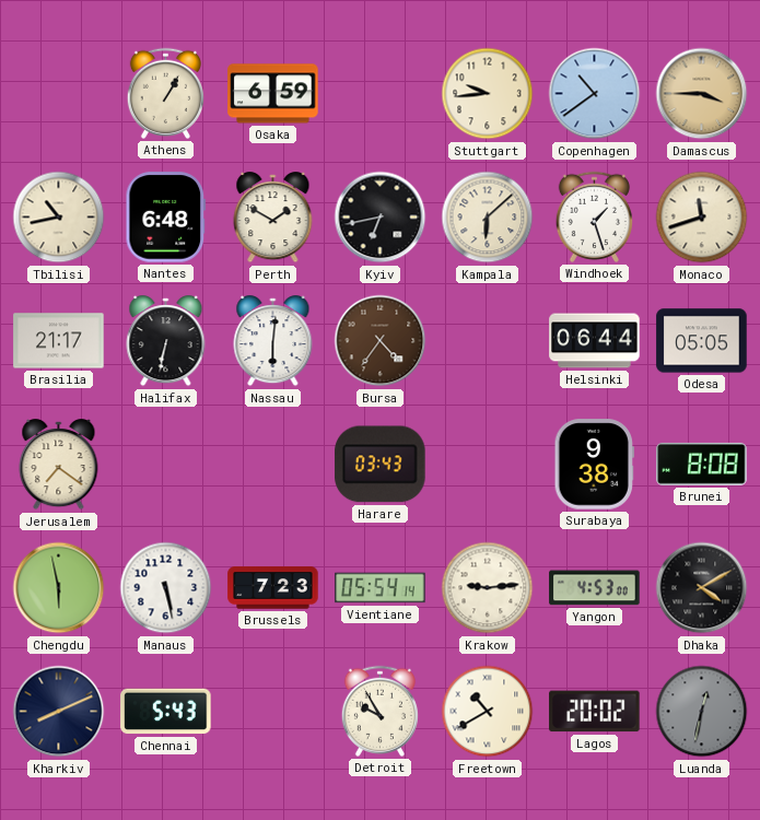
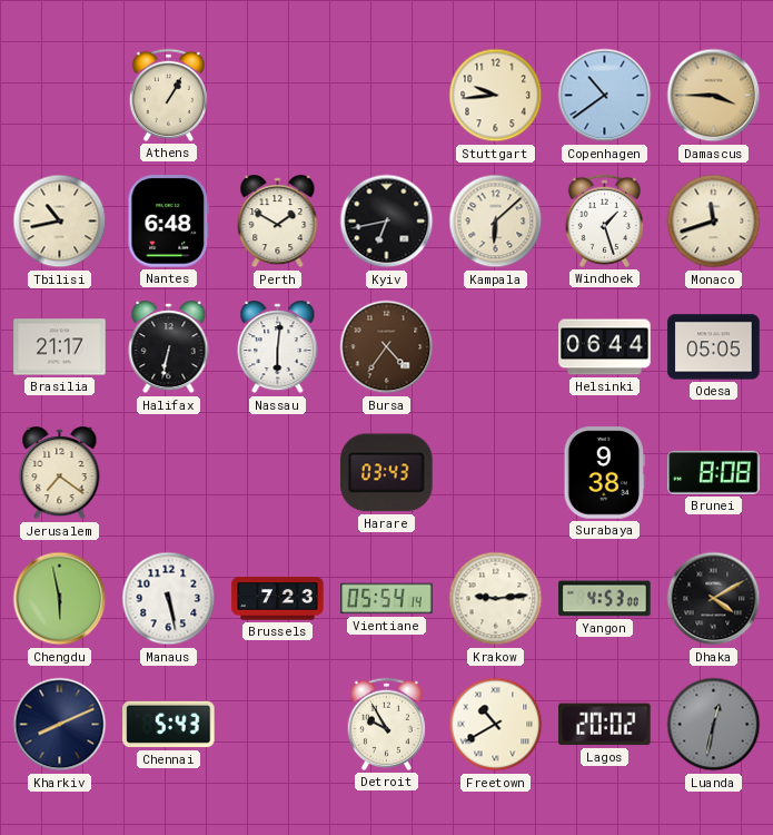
Osaka: 6:59 -> none (273, 94)
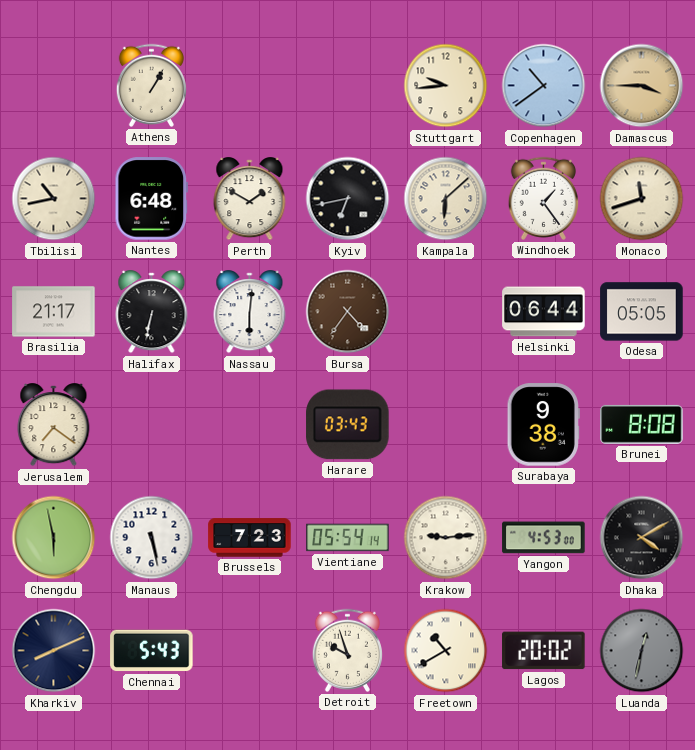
Windhoek: 1:27 -> 1:24 (543, 198)
Detroit: 9:55 -> 9:57 (347, 650)
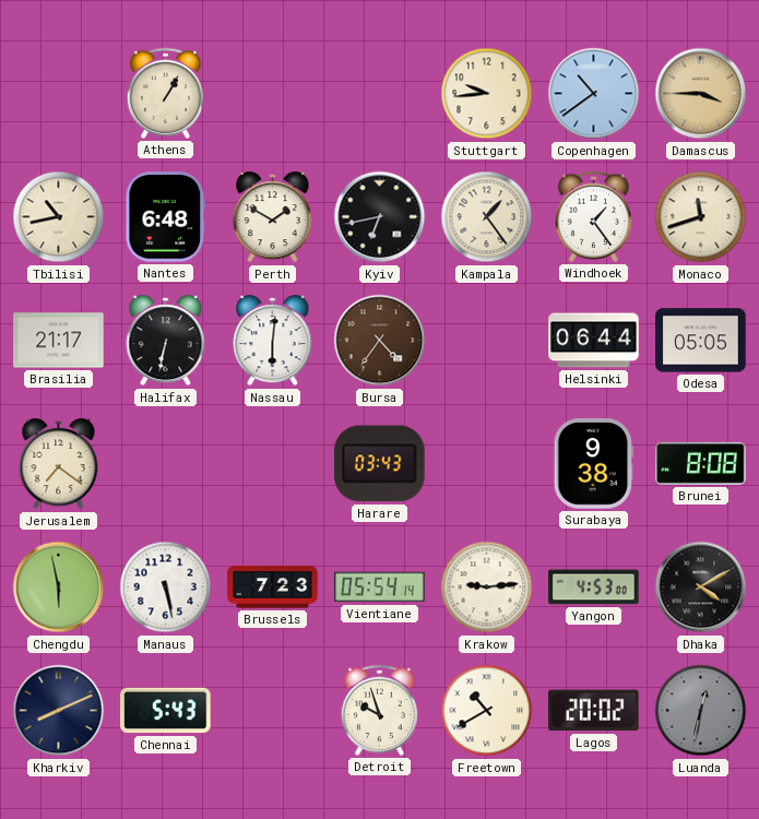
Kampala: 6:08 -> 1:24 (487, 217)
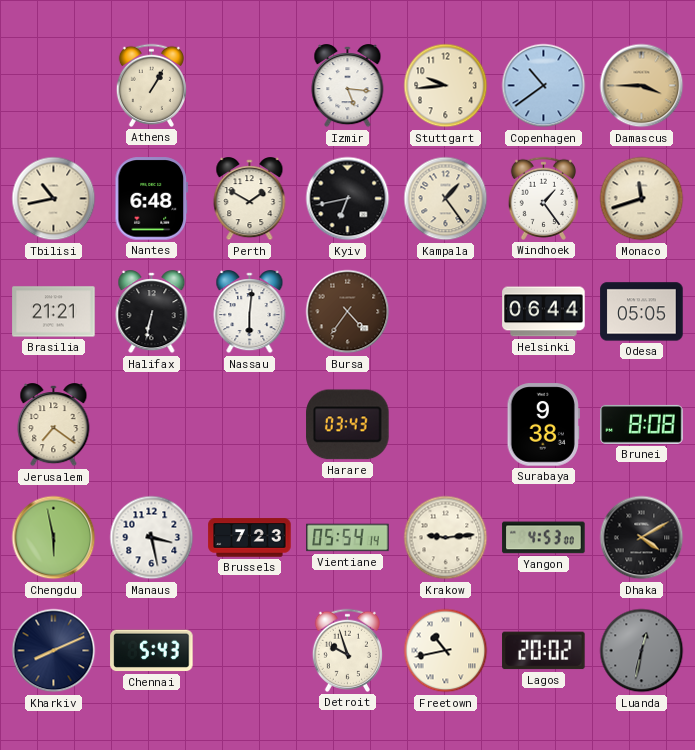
Izmir: none -> 5:16 (348, 86)
Brasilia: 21:17 -> 21:21 (54, 312)
Manaus: 5:28 -> 3:28 (152, 538)
Freetown: 10:40 -> 10:43 (446, 651)
